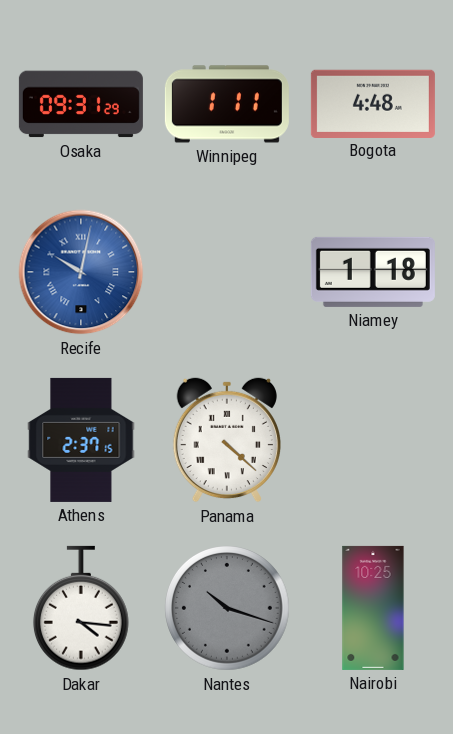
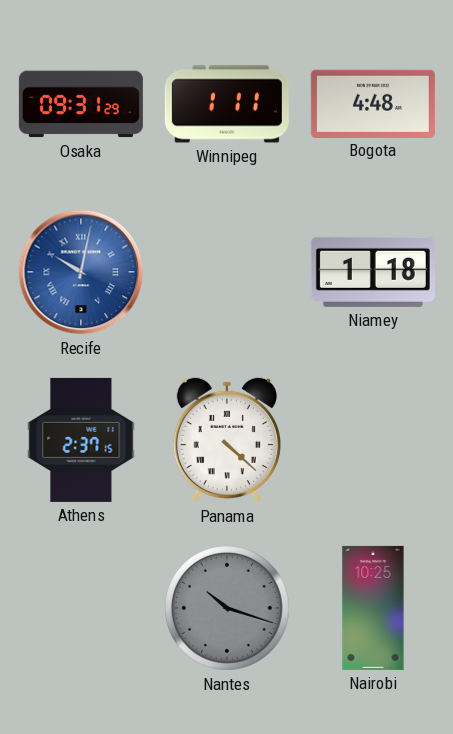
Dakar: 4:16 -> none (81, 608)
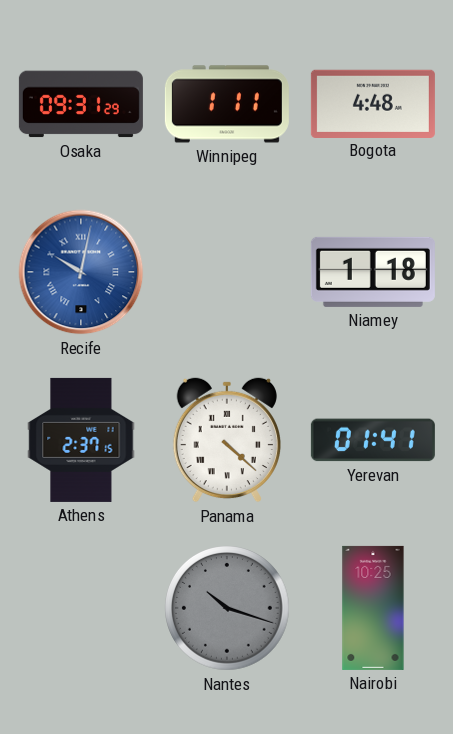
Yerevan: none -> 01:41 (373, 440)
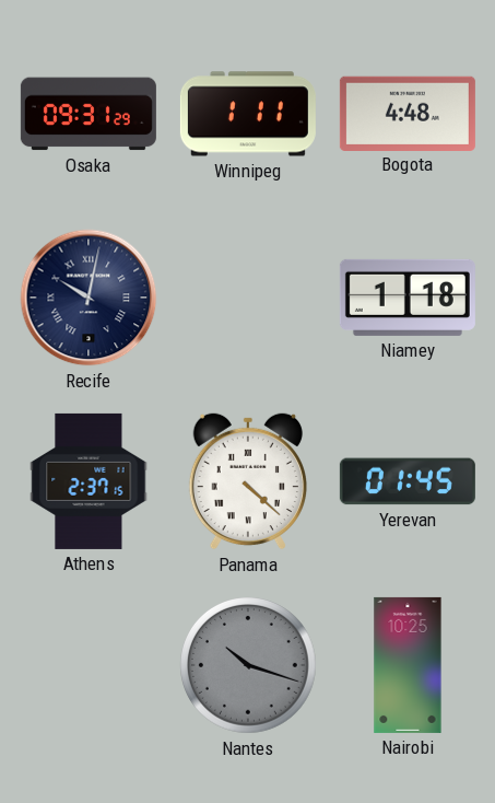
Recife dial: blue -> navy (89, 298)
Yerevan: 01:41 -> 01:45 (408, 481)
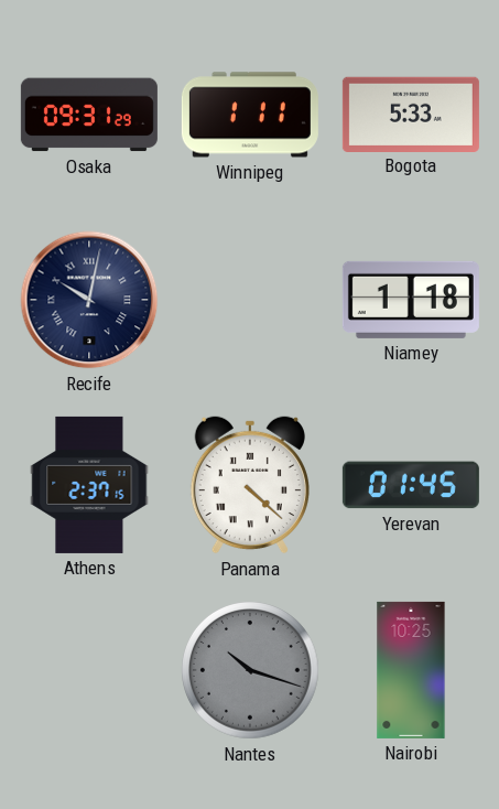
Bogota: 4:48 -> 5:33 (411, 114)
